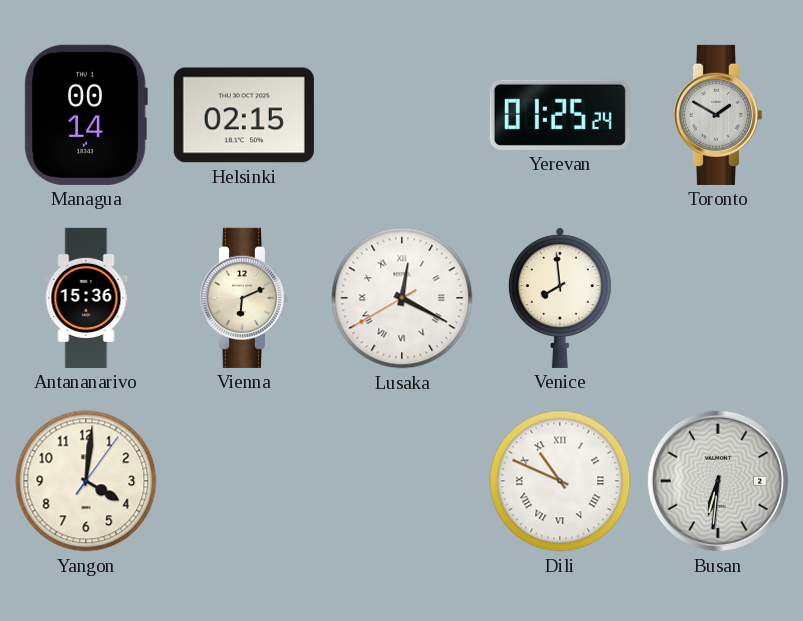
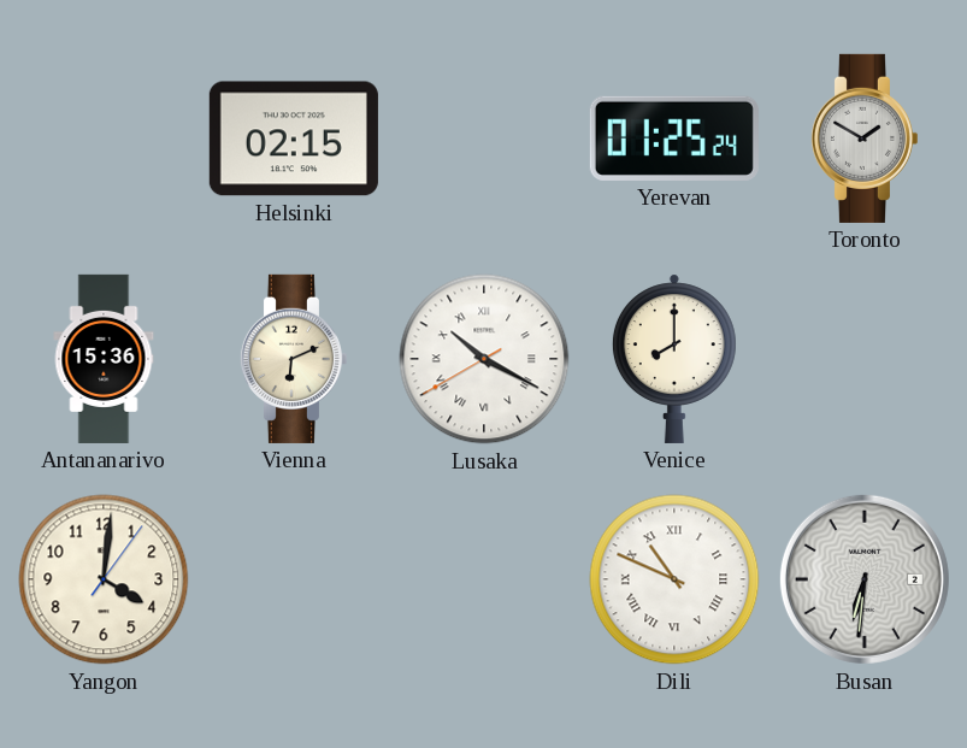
Managua: 00:14 -> none (86, 115)
Lusaka: 12:19 -> 10:19 (484, 359)
Venice: 7:59 -> 8:00 (674, 359)
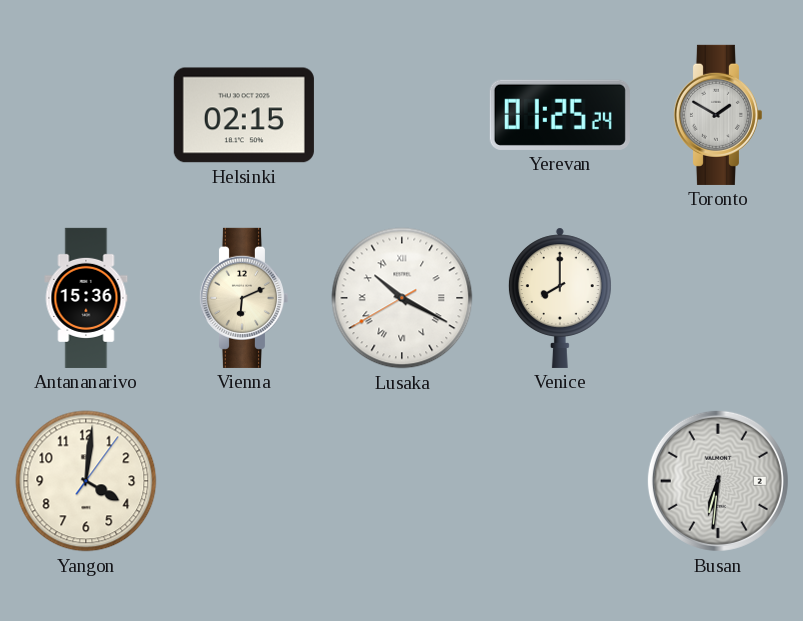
Dili: 10:49 -> none (674, 579)
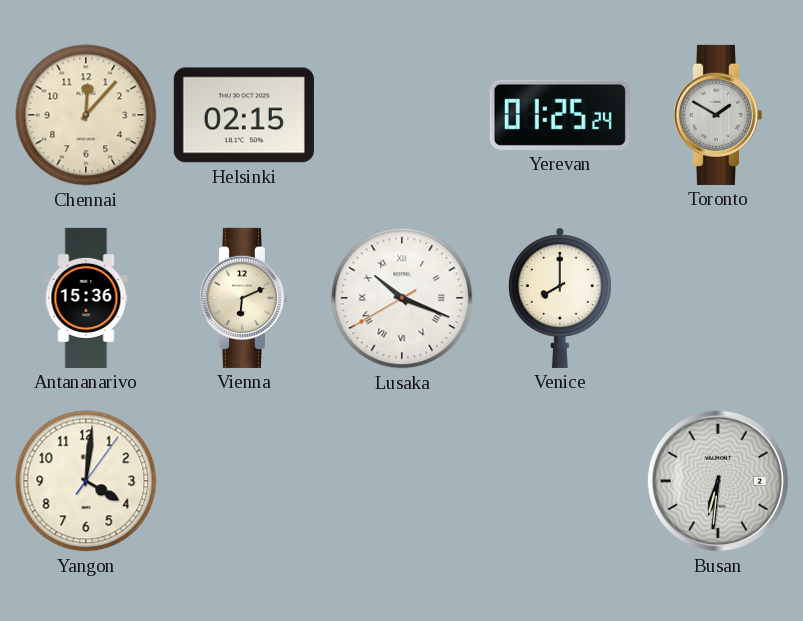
Chennai: none -> 12:07 (86, 115)
Lusaka: 10:19 -> 10:18 (402, 298)
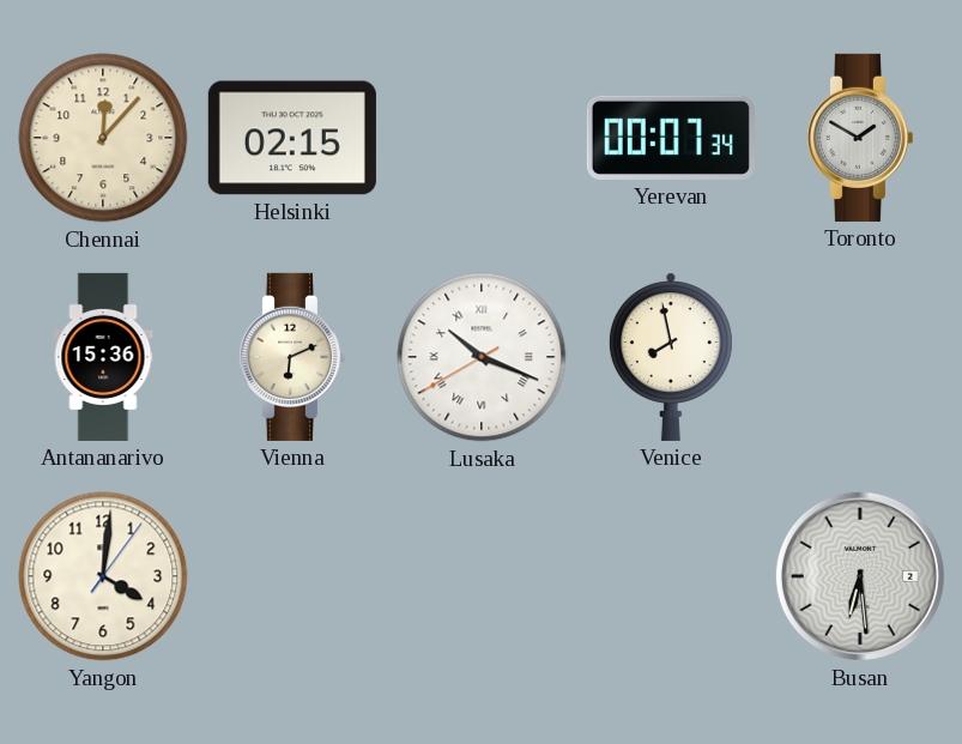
Yerevan: 01:25 -> 00:07 (671, 138)
Venice: 8:00 -> 7:58 (671, 357)
Busan: 6:31 -> 6:29 (860, 576)
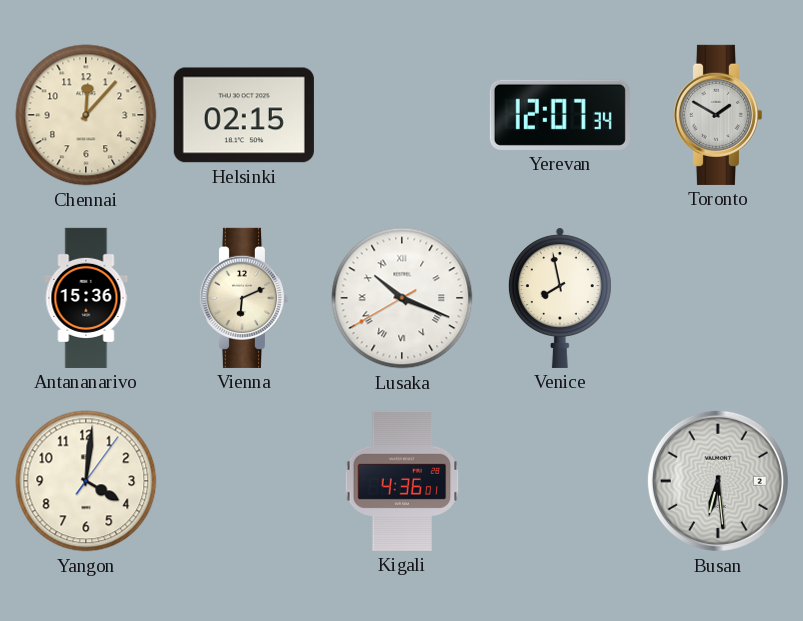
Yerevan: 00:07 -> 12:07 (560, 115)
Kigali: none -> 4:36 (402, 481)
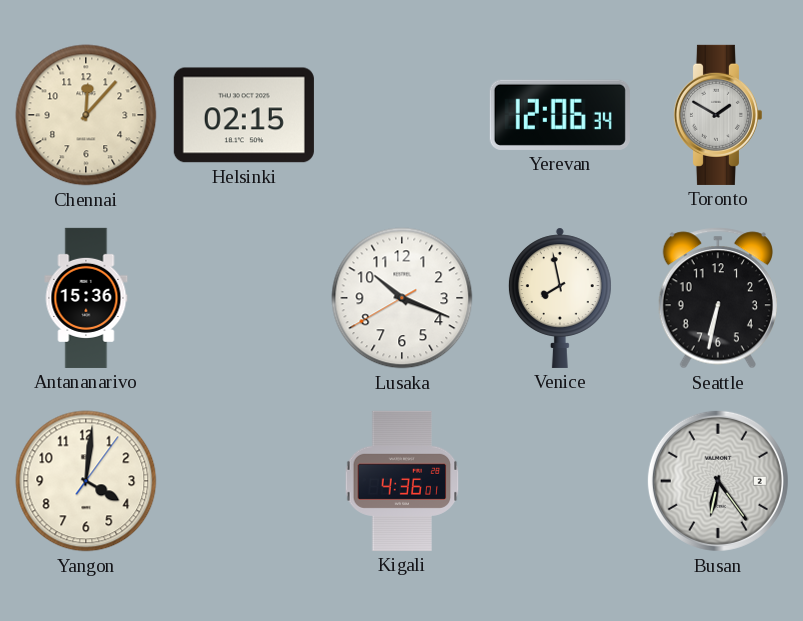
Yerevan: 12:07 -> 12:06 (560, 115)
Vienna: 6:11 -> none (243, 298)
Lusaka numerals: Roman -> Arabic (402, 298)
Seattle: none -> 6:32 (718, 298)
Busan: 6:29 -> 6:24 (718, 481)
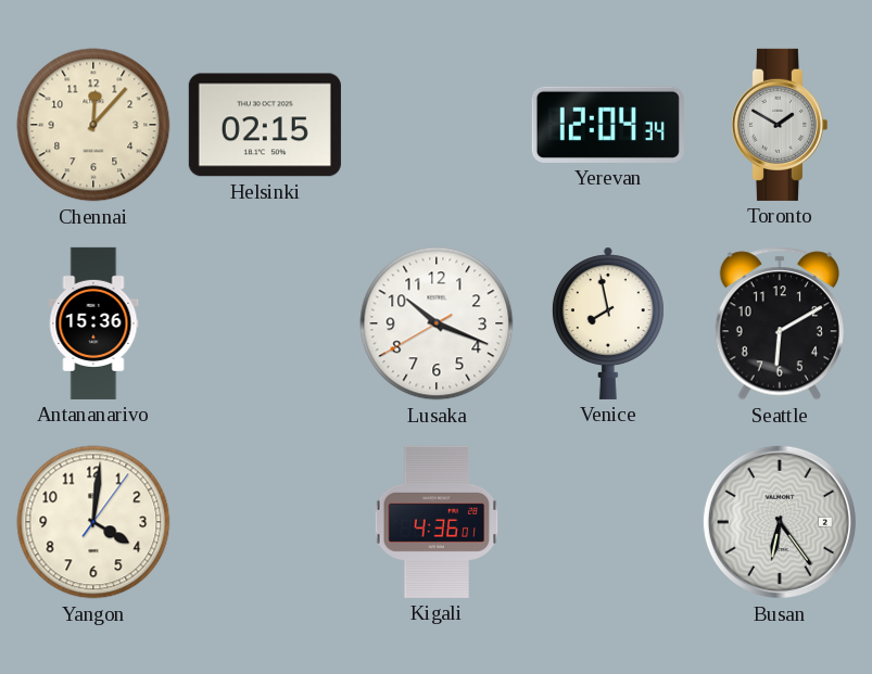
Yerevan: 12:06 -> 12:04 (608, 125)
Seattle: 6:32 -> 6:10 (780, 323)
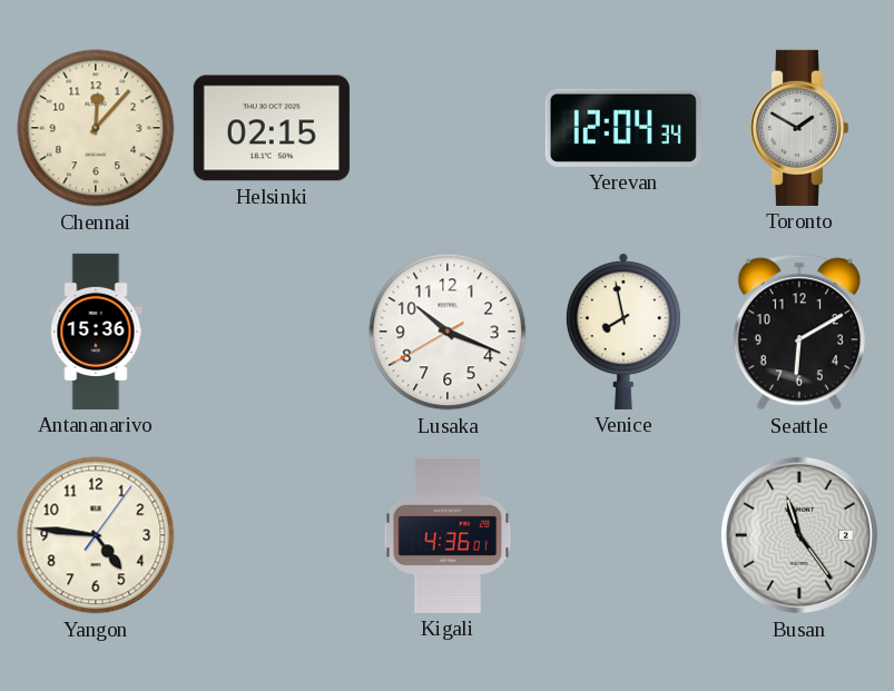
Yangon: 4:01 -> 4:46 (96, 535)
Busan: 6:24 -> 11:24 (799, 535)
